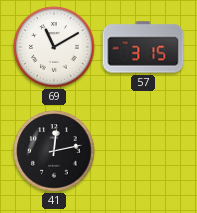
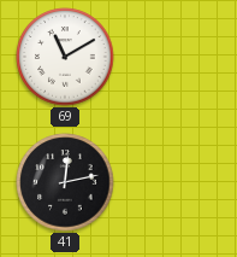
57: 3:15 -> none (143, 47)
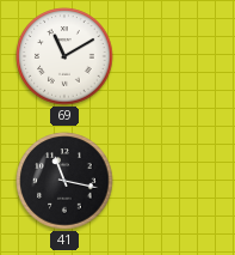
41: 12:13 -> 11:17 (64, 181)
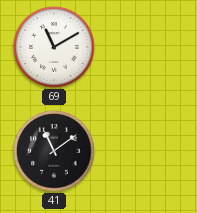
41: 11:17 -> 11:09 (54, 151)
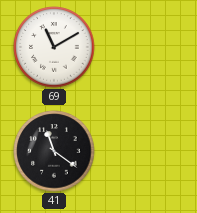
41: 11:09 -> 11:21 (54, 151)
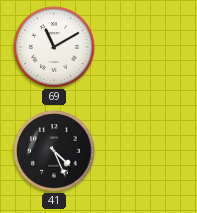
41: 11:21 -> 4:26 (54, 151)
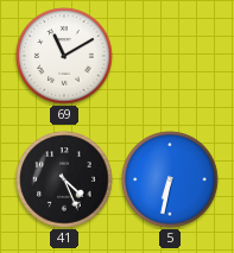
5: none -> 6:32 (170, 179)
